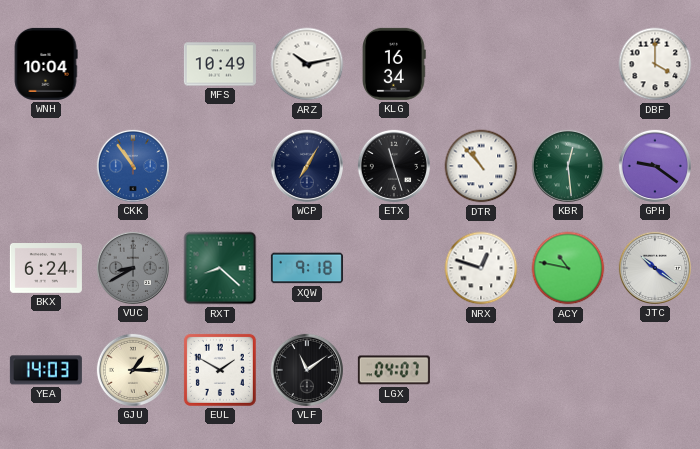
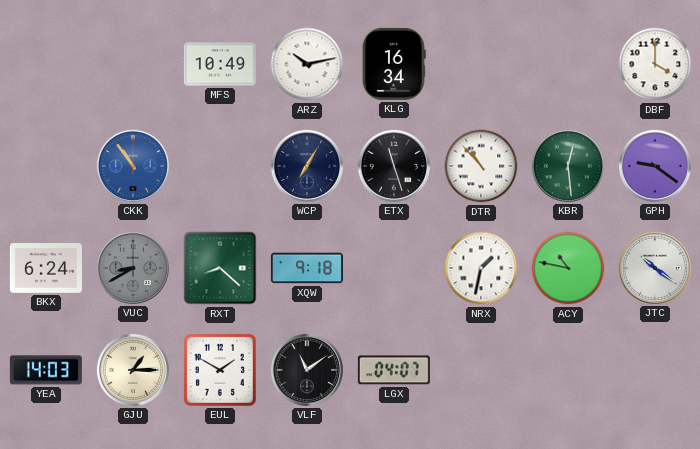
WNH: 10:04 -> none (46, 64)
NRX: 12:48 -> 1:32 (481, 268)
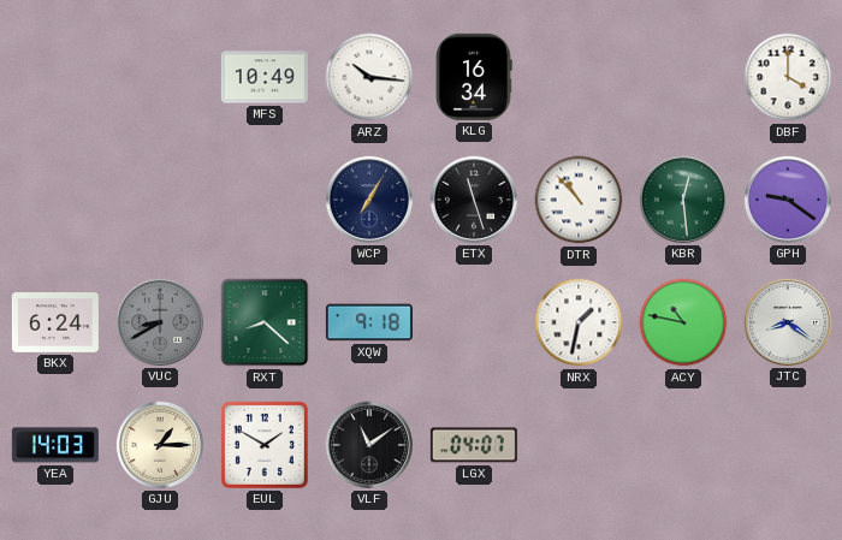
ARZ: 10:13 -> 10:16 (369, 77)
CKK: 10:54 -> none (133, 166)
JTC: 10:21 -> 8:21 (788, 322)
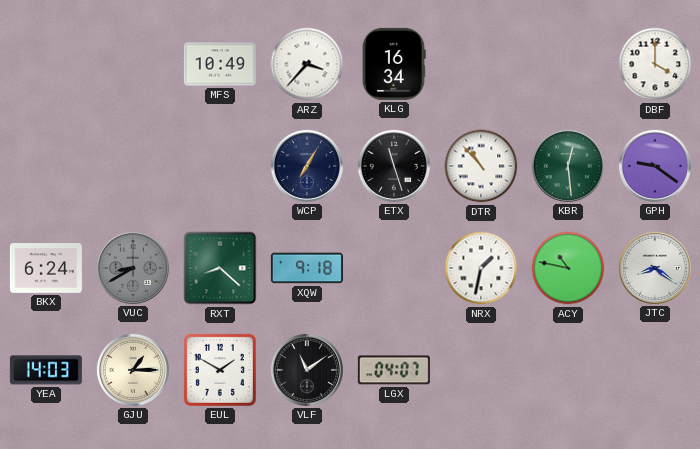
ARZ: 10:16 -> 3:37 (307, 64)
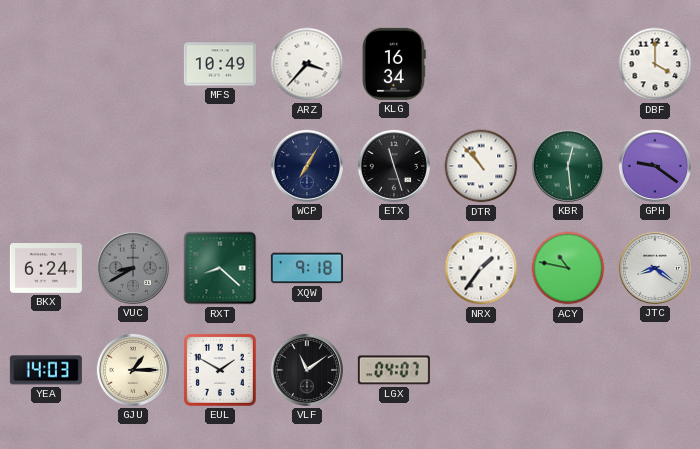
NRX: 1:32 -> 1:36 (481, 268)
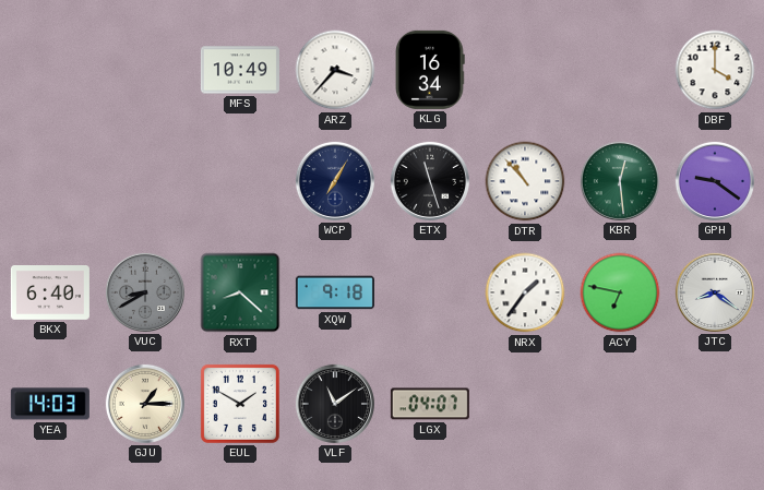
BKX: 6:24 -> 6:40 (50, 294)
ACY: 10:47 -> 6:47 (620, 292)
